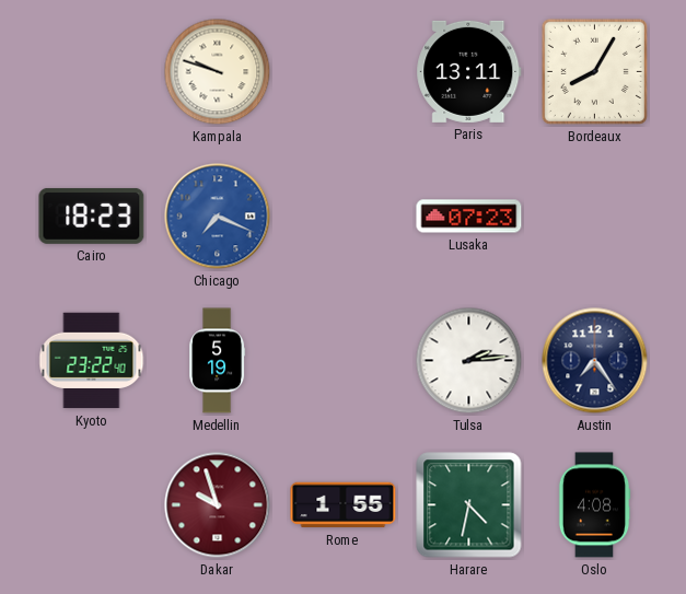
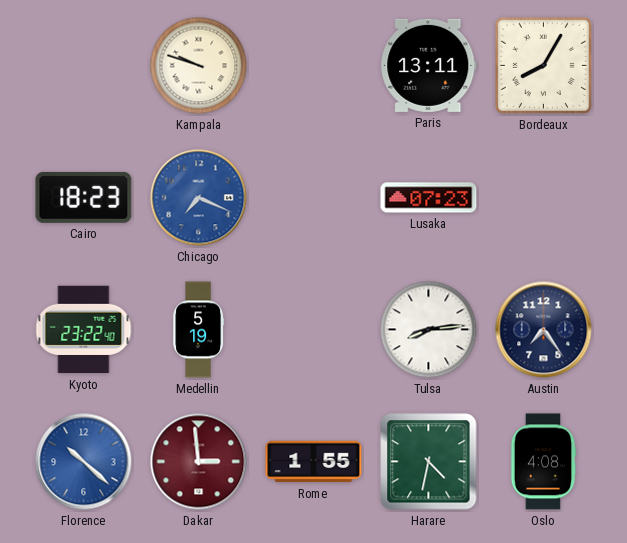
Tulsa: 2:14 -> 8:14 (429, 330)
Florence: none -> 10:22 (84, 462)
Dakar: 9:57 -> 2:59 (199, 462)
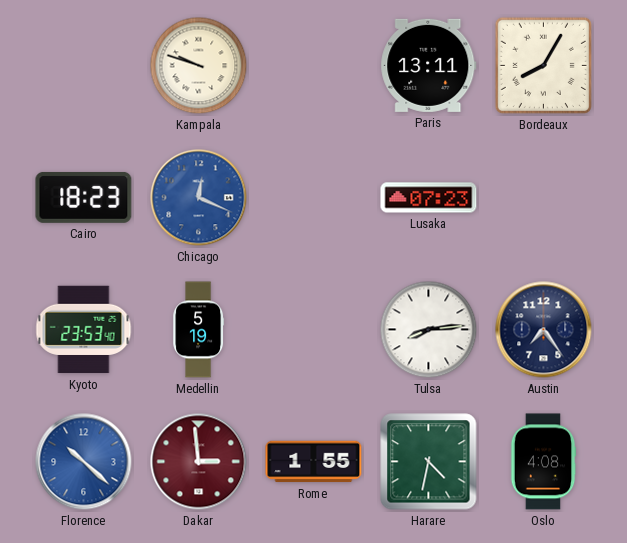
Chicago: 7:19 -> 12:19 (199, 198)
Kyoto: 23:22 -> 23:53 (84, 330)
